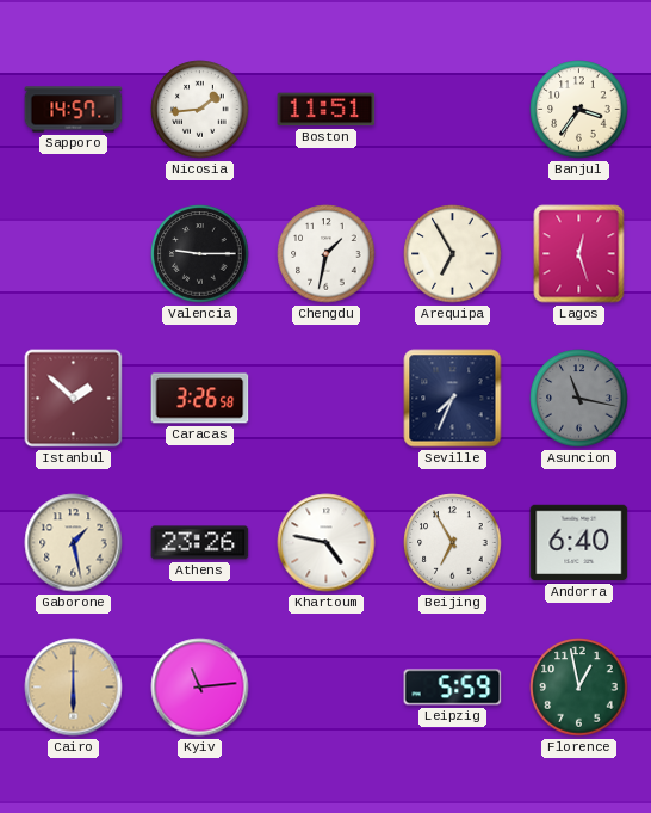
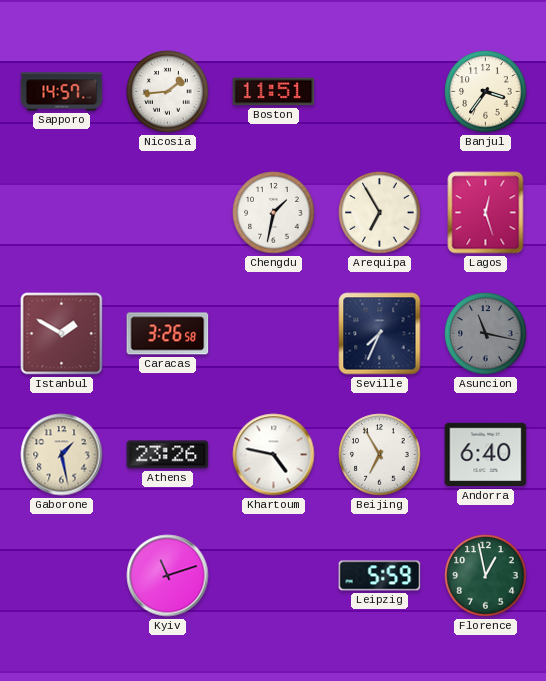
Valencia: 9:15 -> none (200, 254)
Istanbul: 1:52 -> 1:50 (62, 334)
Cairo: 6:00 -> none (74, 688)
Kyiv: 11:14 -> 11:12 (168, 576)
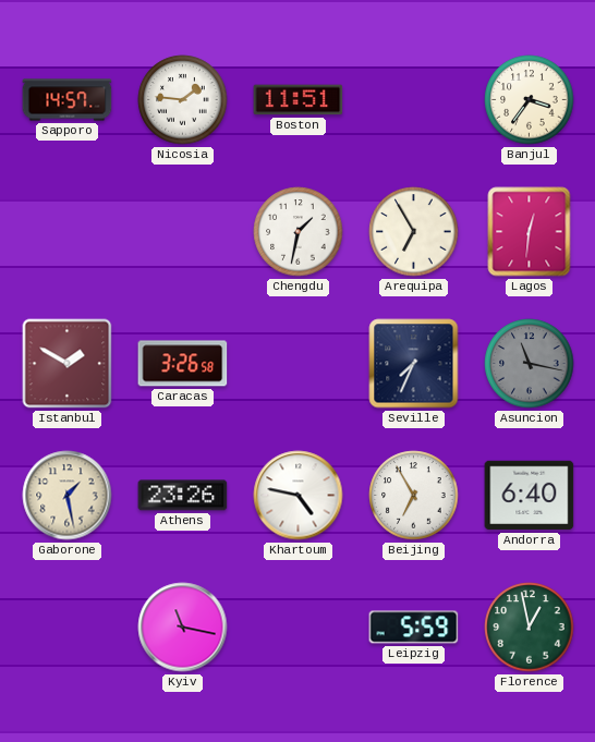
Nicosia: 1:44 -> 1:46 (183, 100)
Lagos: 12:27 -> 12:31 (530, 232)
Kyiv: 11:12 -> 11:17 (183, 628)
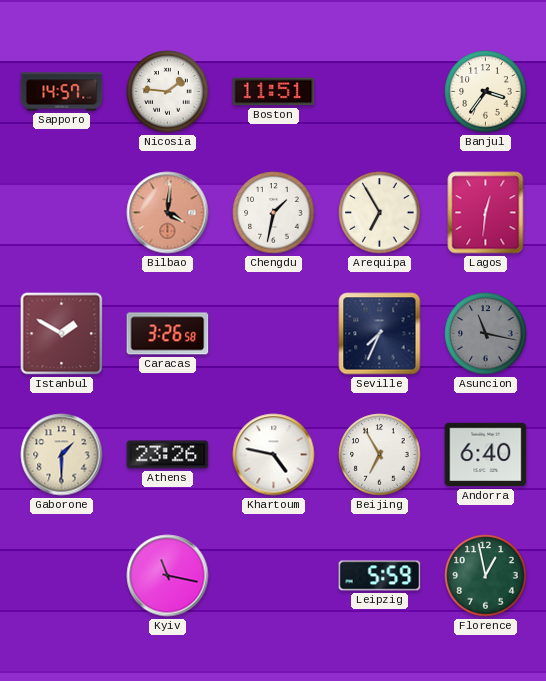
Bilbao: none -> 4:01 (168, 213)
Gaborone: 1:28 -> 1:30 (62, 455)
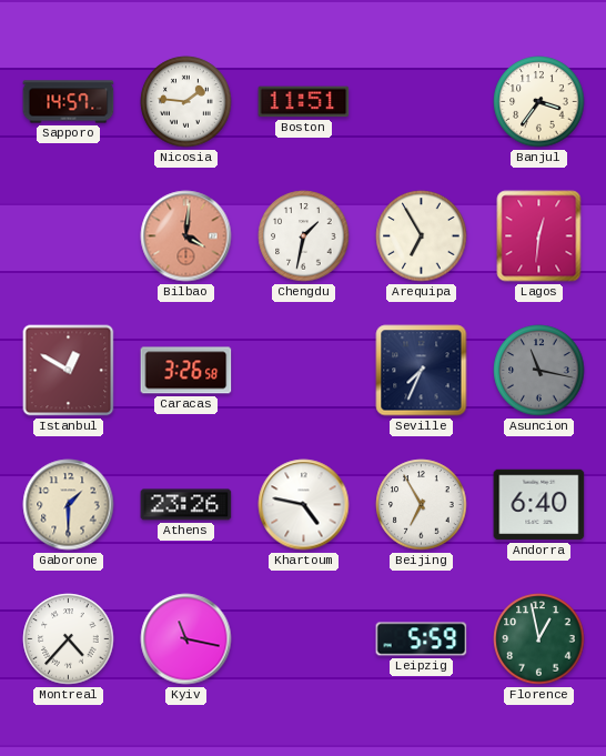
Istanbul: 1:50 -> 12:50 (69, 371)
Montreal: none -> 4:37 (69, 639)
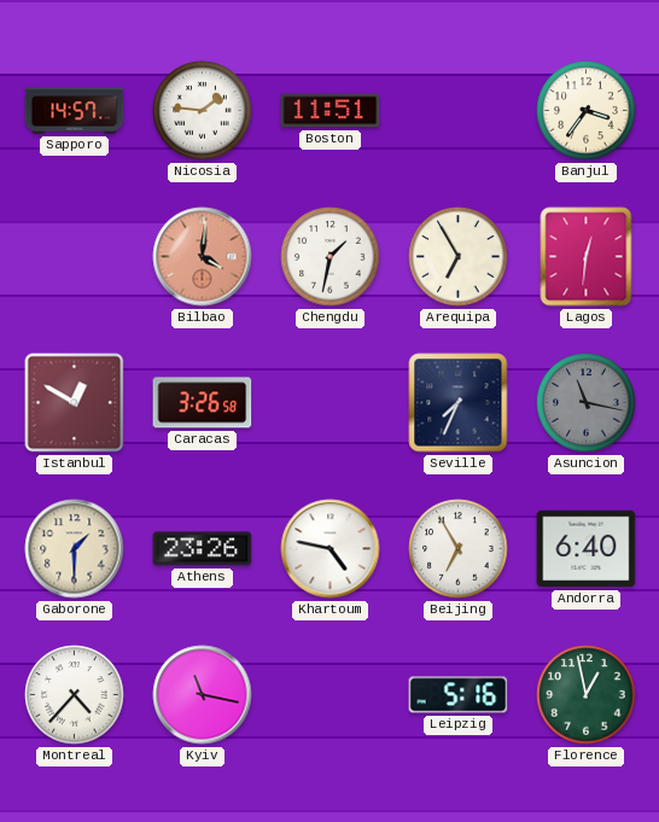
Leipzig: 5:59 -> 5:16 (459, 695)
